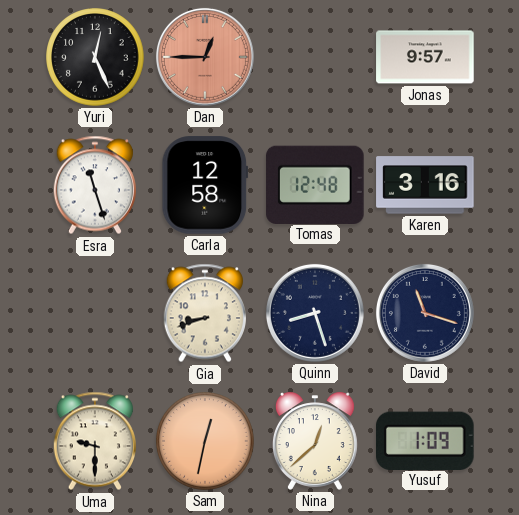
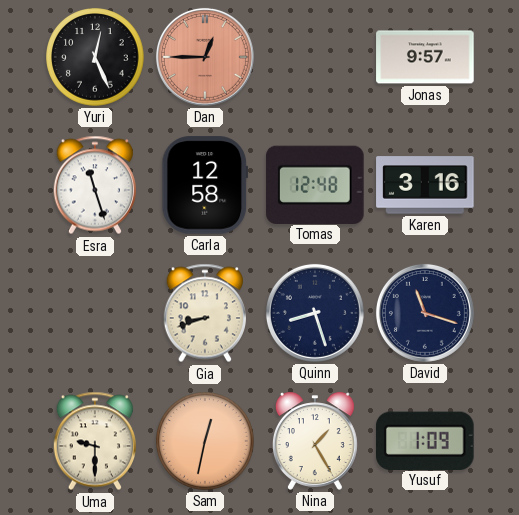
Nina: 12:38 -> 1:25 (315, 441)
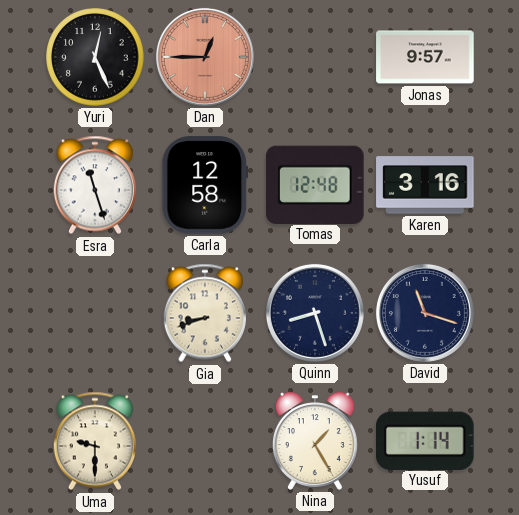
Sam: 12:32 -> none (205, 441)
Yusuf: 1:09 -> 1:14 (426, 440)
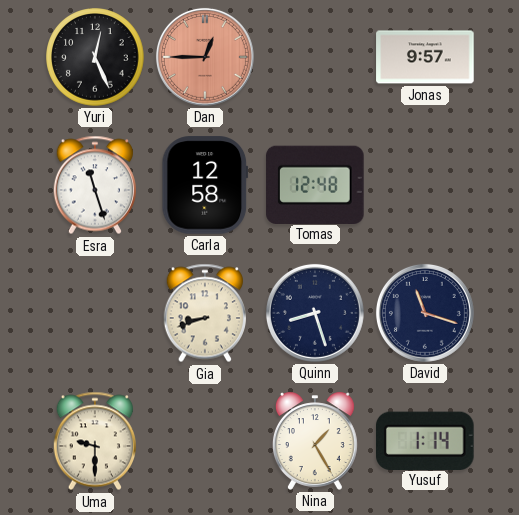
Karen: 3:16 -> none (425, 185)
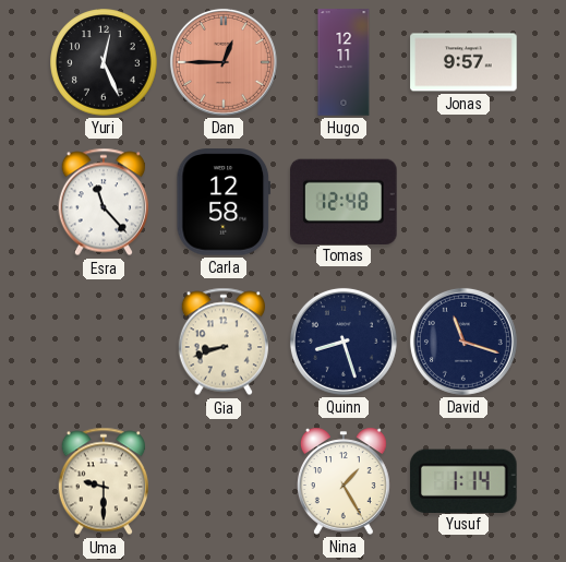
Hugo: none -> 12:11 (344, 62)
Esra: 11:27 -> 11:23 (103, 202)
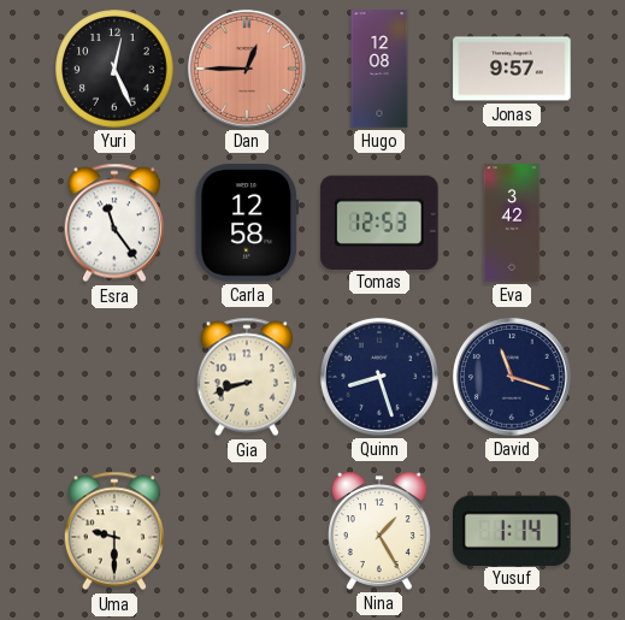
Hugo: 12:11 -> 12:08 (379, 69)
Esra: 11:23 -> 11:24 (113, 223)
Tomas: 12:48 -> 12:53 (379, 222)
Eva: none -> 3:42 (512, 223)
